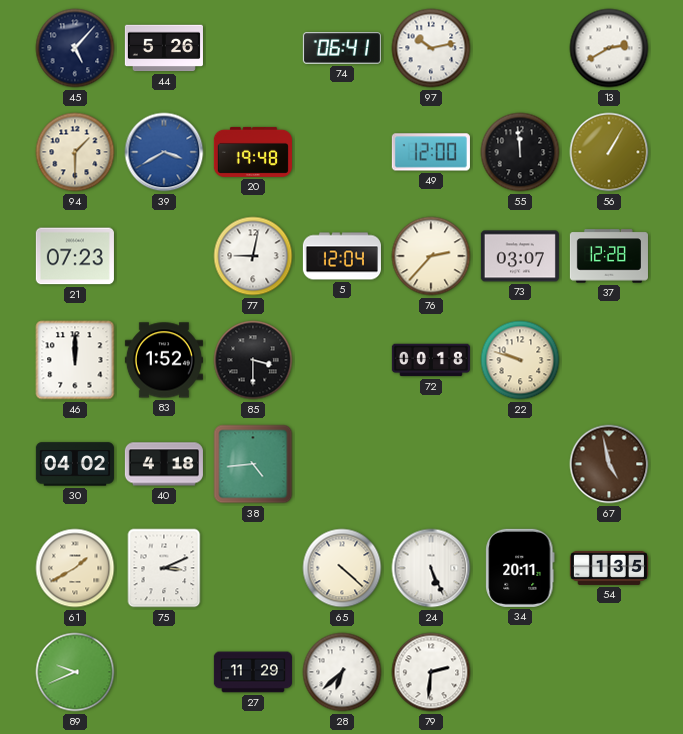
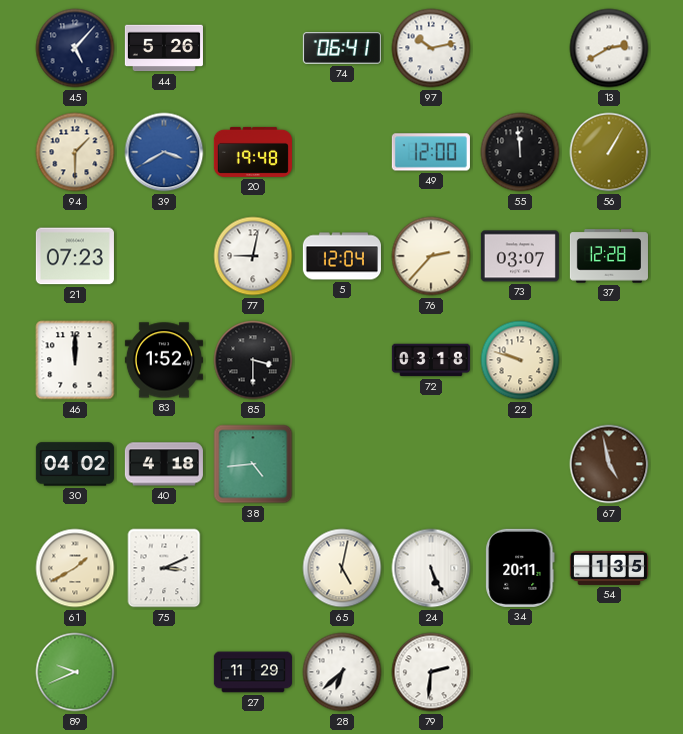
72: 00:18 -> 03:18 (431, 360)
65: 4:22 -> 5:02 (342, 568)
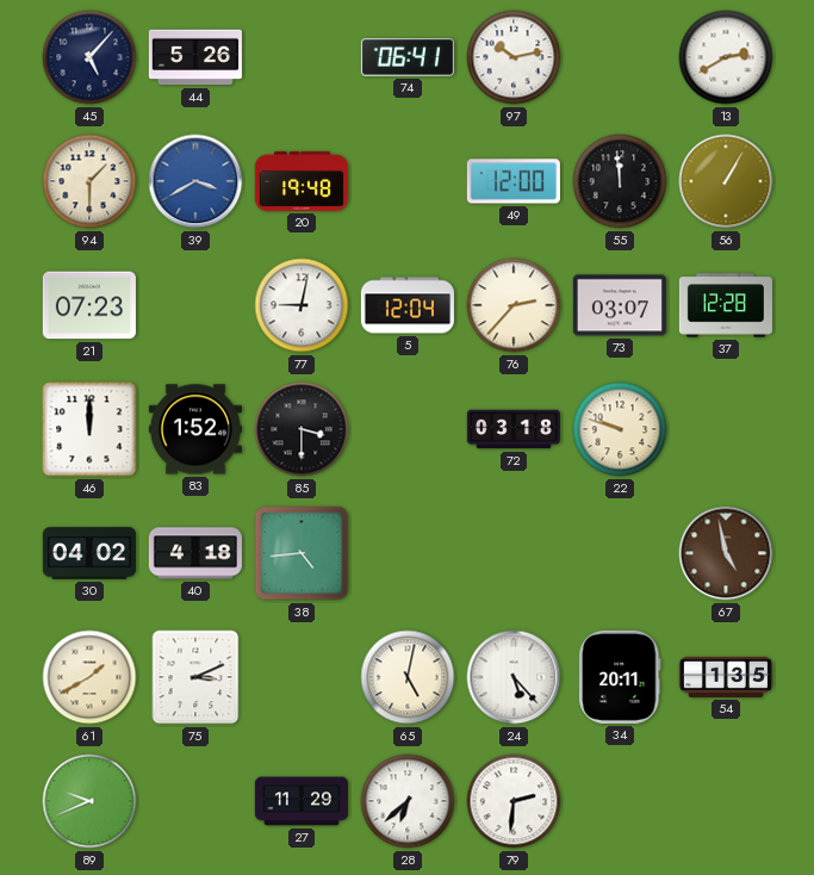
24: 5:26 -> 5:23 (514, 677)
